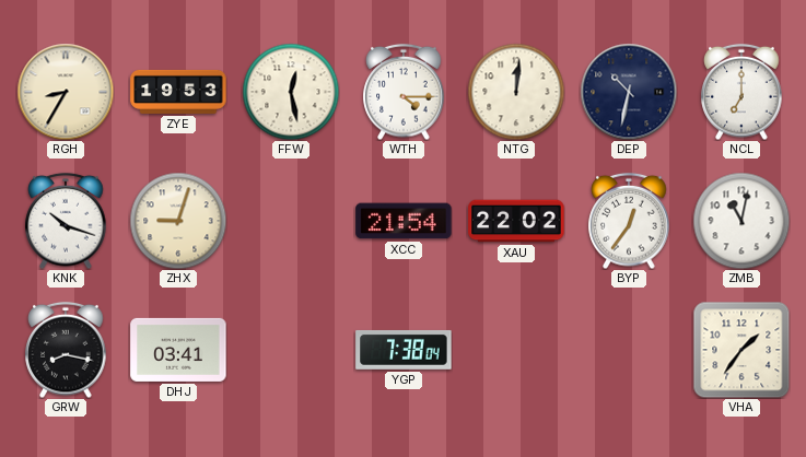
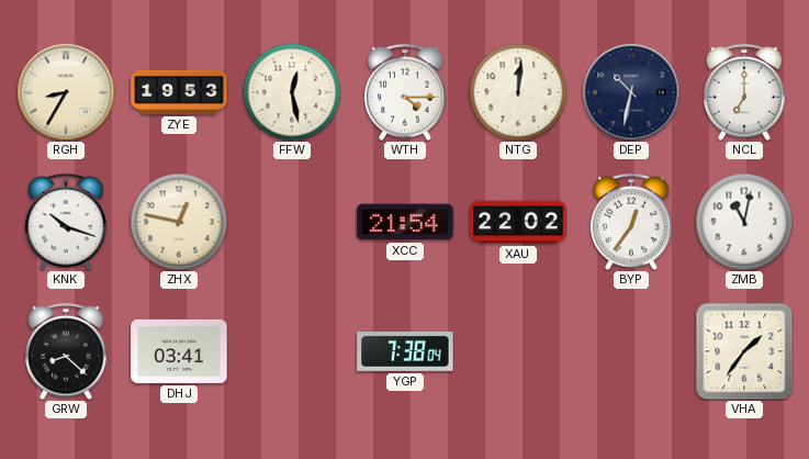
ZHX: 9:03 -> 12:47 (179, 222)
GRW: 8:17 -> 8:22 (66, 351)
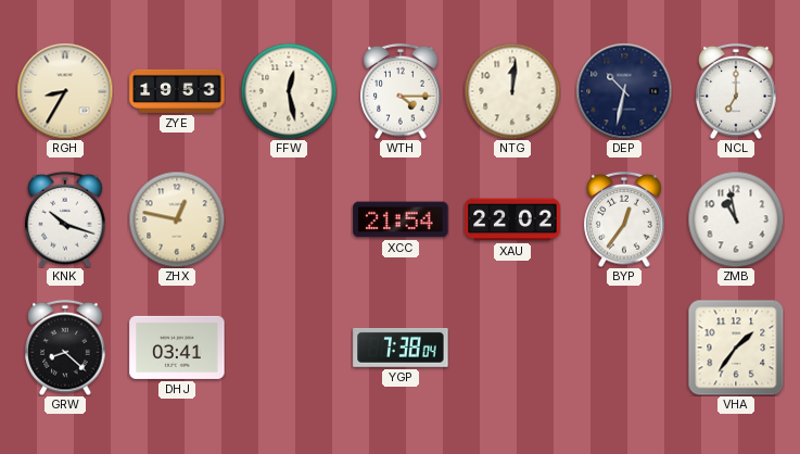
ZMB: 11:02 -> 10:58 (736, 219)
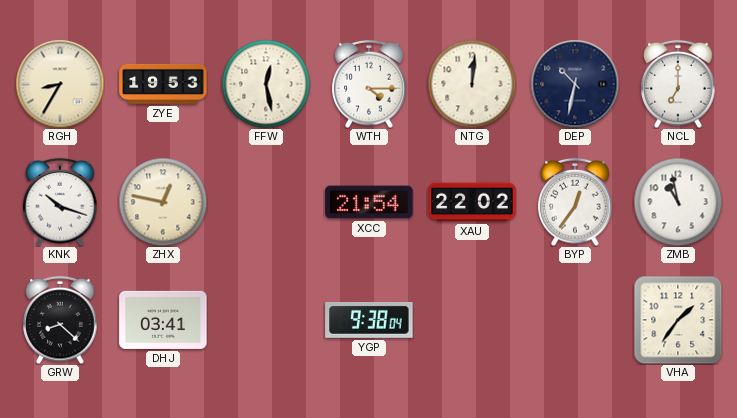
YGP: 7:38 -> 9:38 (369, 320)
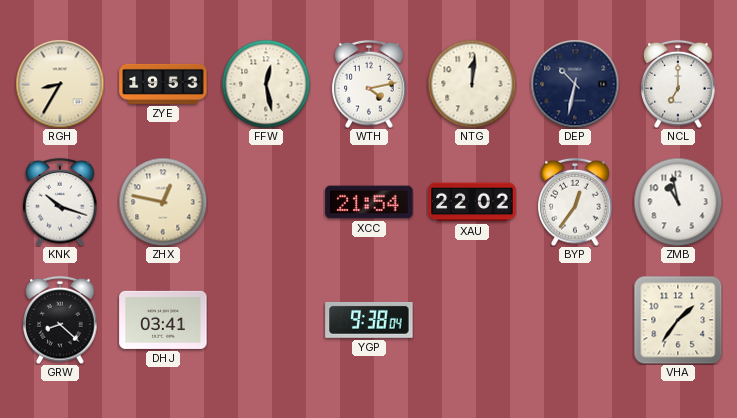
WTH: 4:15 -> 4:13 (369, 84)
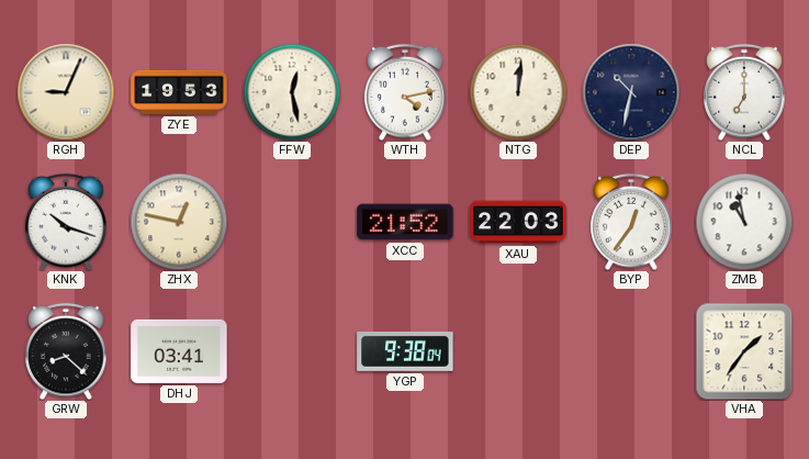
RGH: 8:35 -> 9:04 (66, 92)
XCC: 21:54 -> 21:52 (405, 222)
XAU: 22:02 -> 22:03 (518, 222)
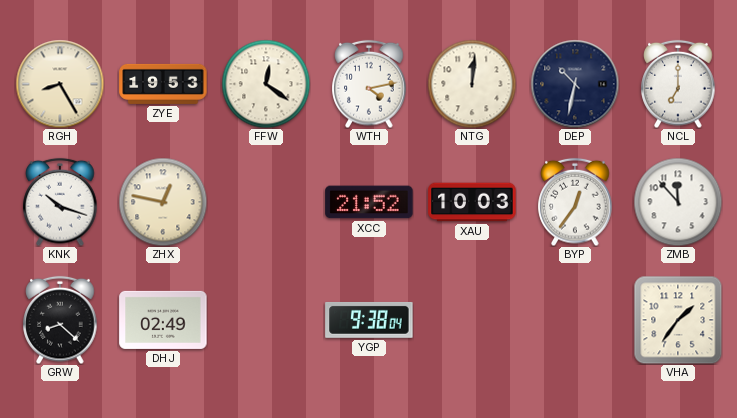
RGH: 9:04 -> 8:25 (60, 84)
FFW: 12:28 -> 12:21 (266, 84)
XAU: 22:03 -> 10:03 (472, 202)
ZMB: 10:58 -> 11:53 (678, 202)
DHJ: 03:41 -> 02:49 (163, 320)
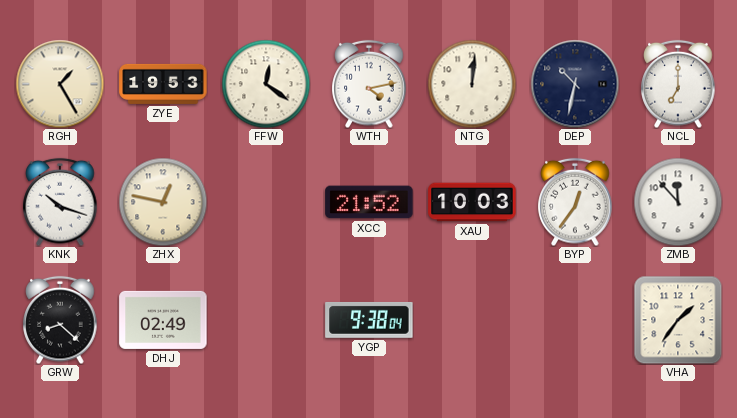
RGH: 8:25 -> 1:25 (60, 84)
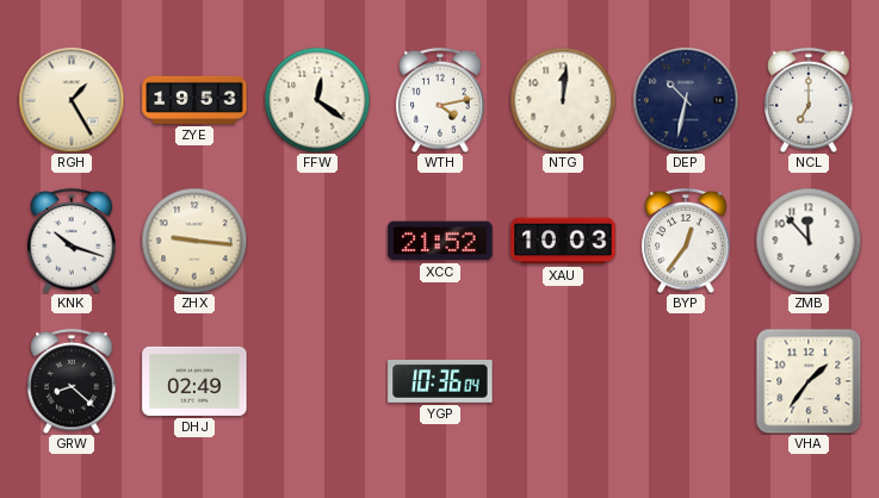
ZHX: 12:47 -> 9:16 (194, 241)
YGP: 9:38 -> 10:36 (440, 381)
